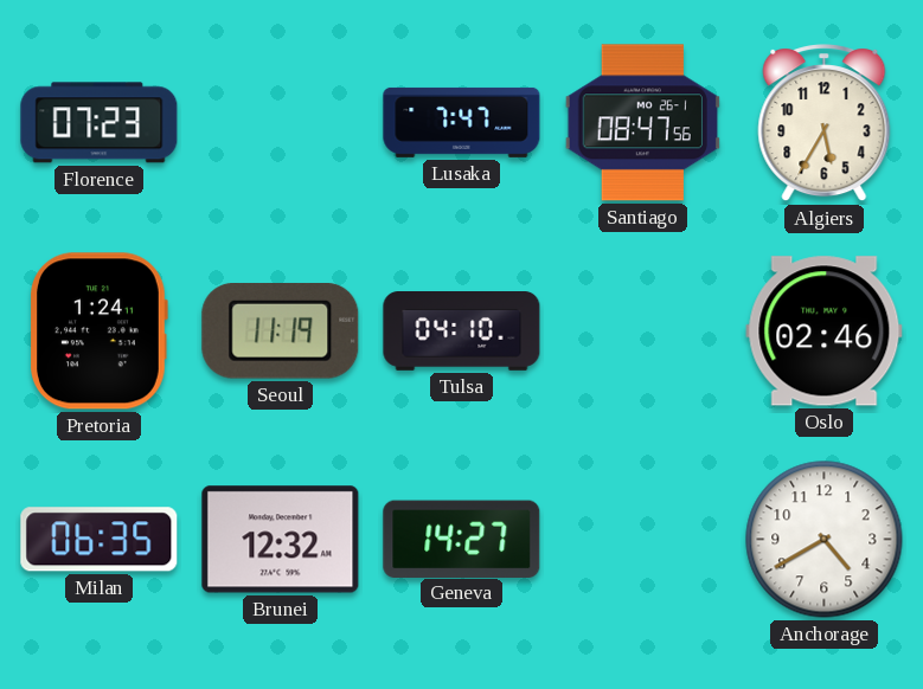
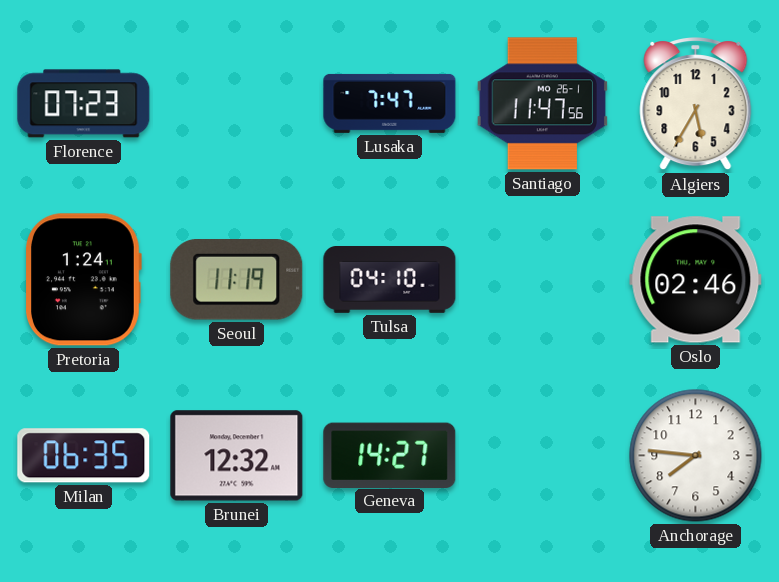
Santiago: 08:47 -> 11:47 (542, 104)
Anchorage: 4:40 -> 7:46 (696, 456)
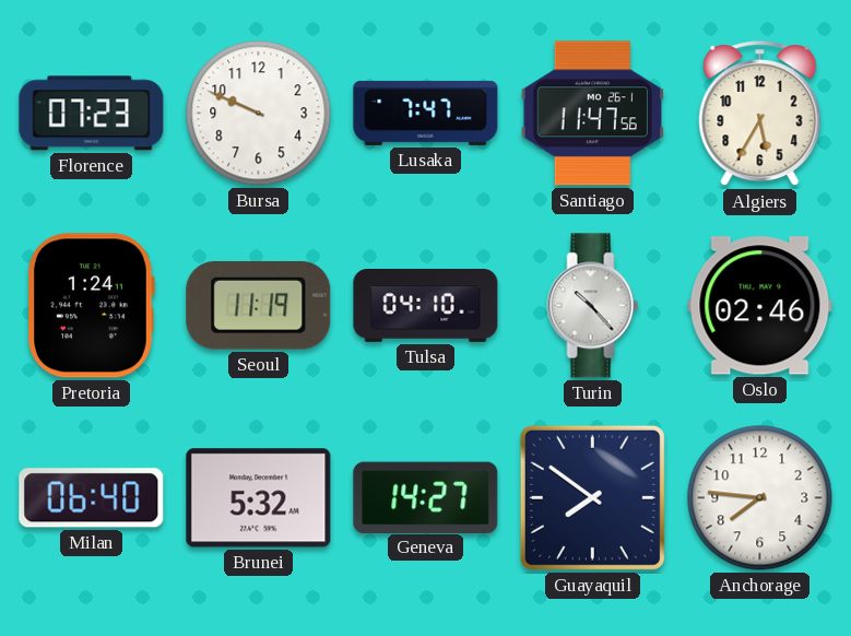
Bursa: none -> 9:49 (259, 114)
Turin: none -> 10:23 (593, 306)
Milan: 06:35 -> 06:40 (92, 498)
Brunei: 12:32 -> 5:32 (259, 498)
Guayaquil: none -> 7:51 (592, 497)
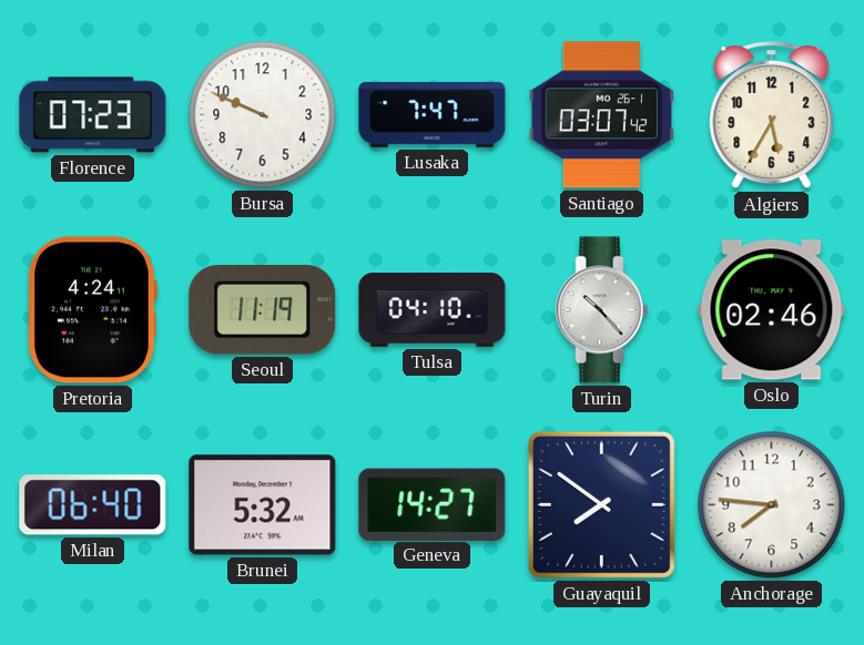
Santiago: 11:47 -> 03:07 (601, 115)
Pretoria: 1:24 -> 4:24 (93, 310)
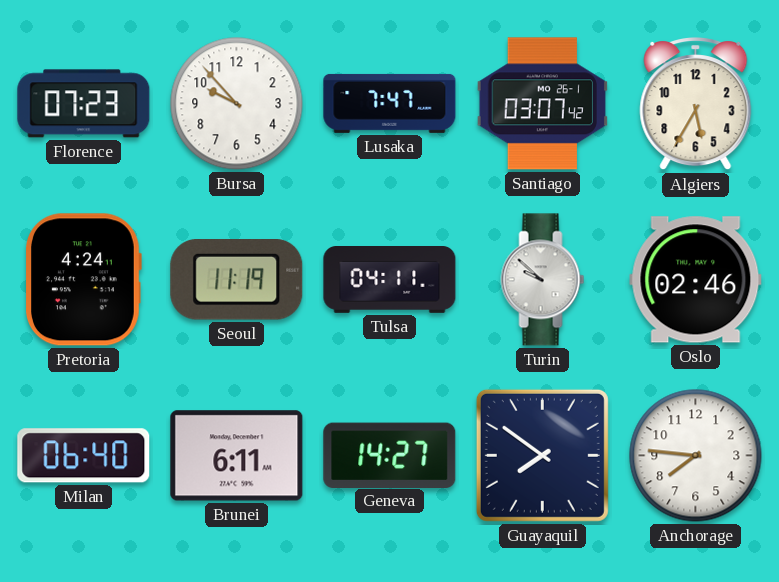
Bursa: 9:49 -> 9:53 (237, 104)
Tulsa: 04:10 -> 04:11 (390, 280)
Turin: 10:23 -> 9:52 (543, 280)
Brunei: 5:32 -> 6:11 (237, 456)
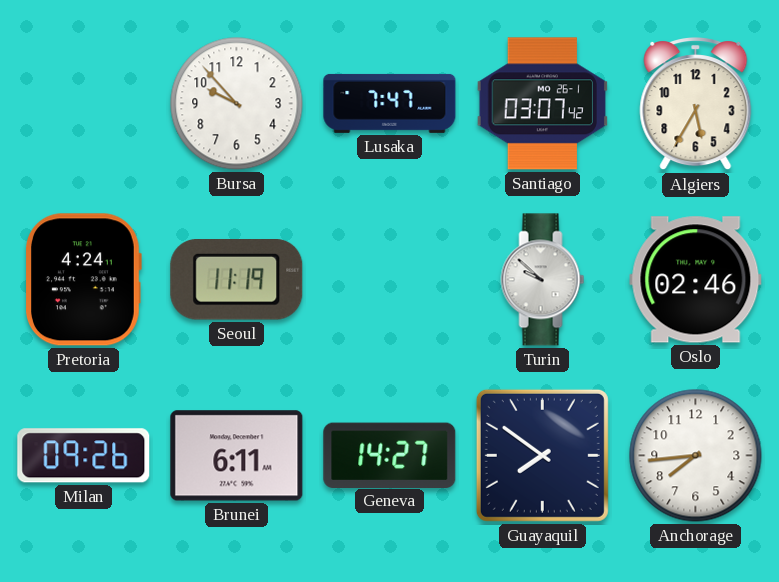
Florence: 07:23 -> none (84, 104)
Tulsa: 04:11 -> none (390, 280)
Milan: 06:40 -> 09:26 (84, 456)
Anchorage: 7:46 -> 7:44 (696, 456)
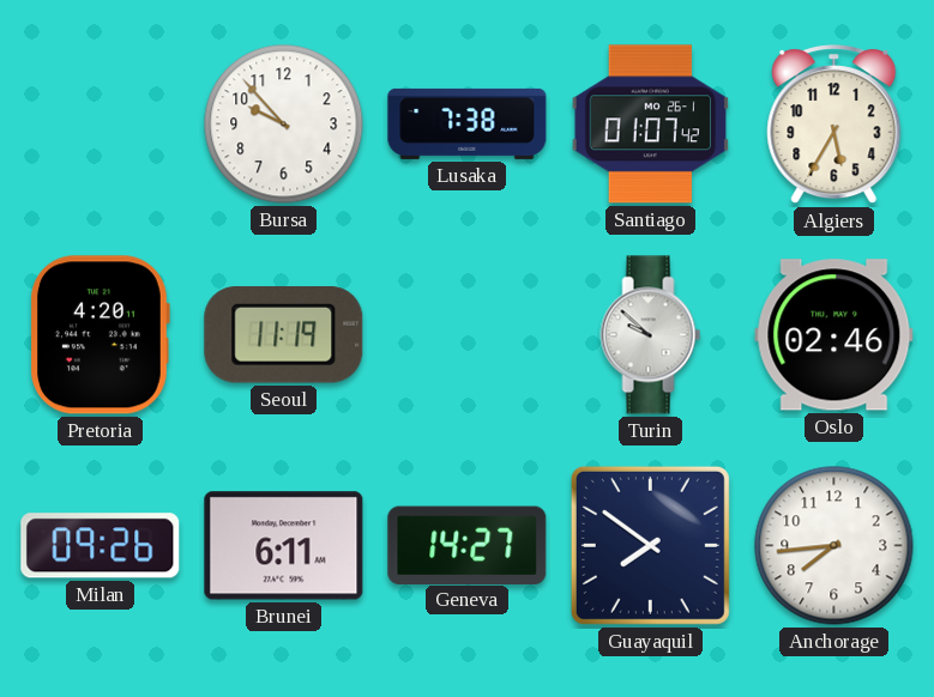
Lusaka: 7:47 -> 7:38 (468, 123)
Santiago: 03:07 -> 01:07 (650, 125)
Pretoria: 4:24 -> 4:20 (101, 335)
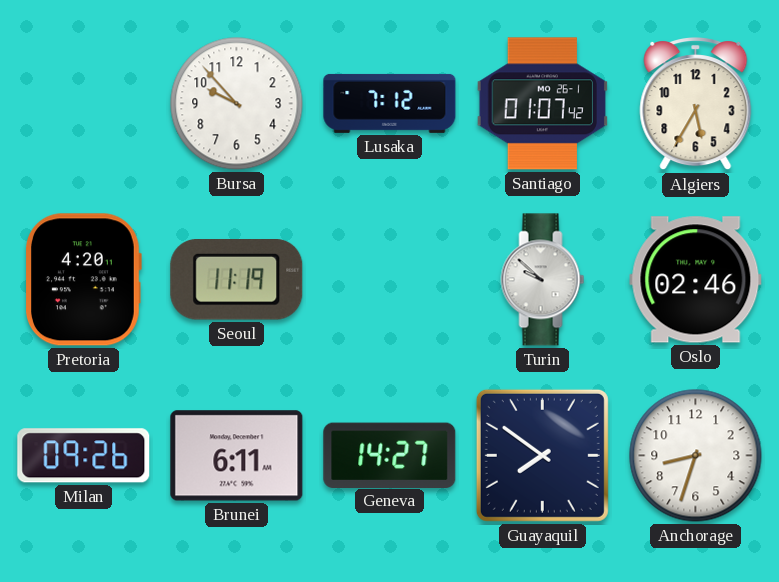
Lusaka: 7:38 -> 7:12 (390, 103)
Anchorage: 7:44 -> 8:33 (696, 456)
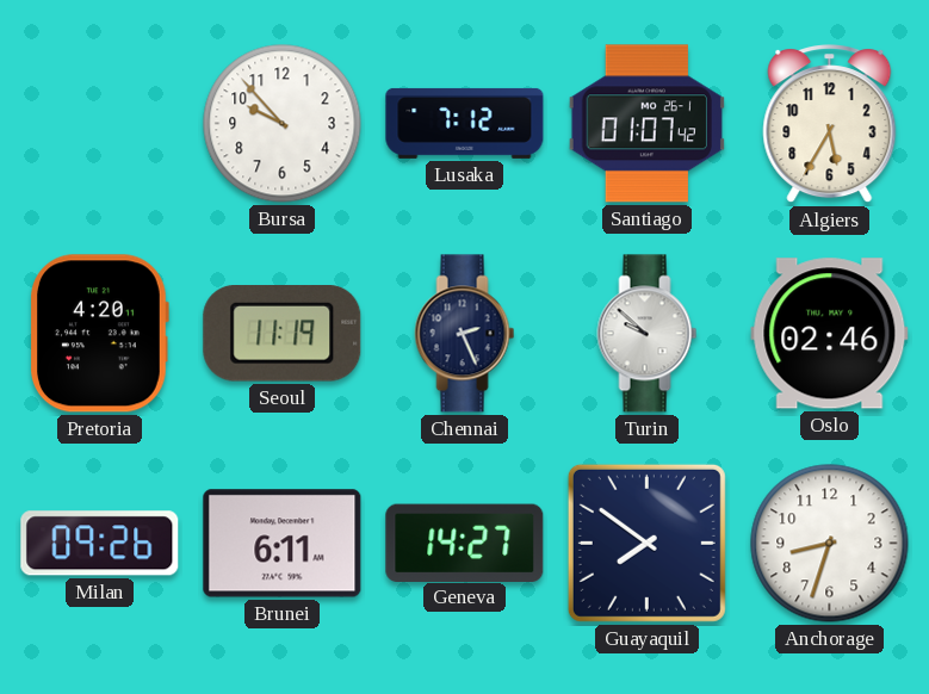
Chennai: none -> 2:26 (465, 334)
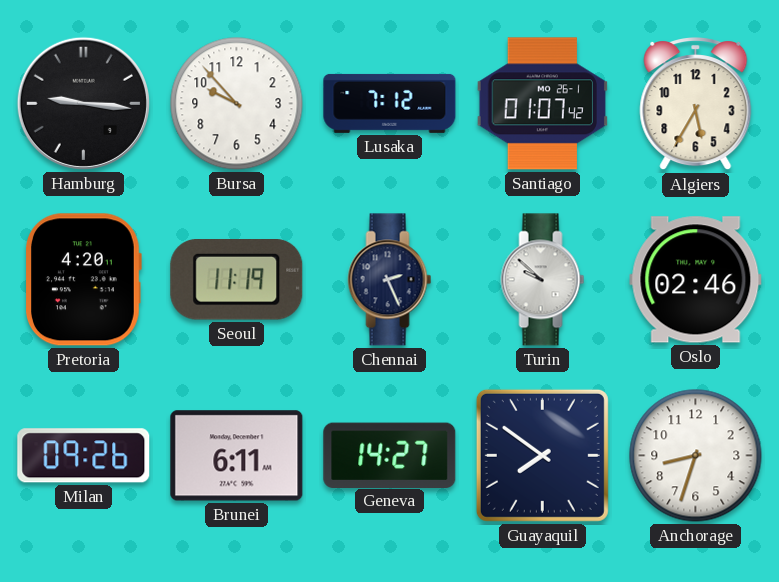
Hamburg: none -> 9:16 (83, 103)
